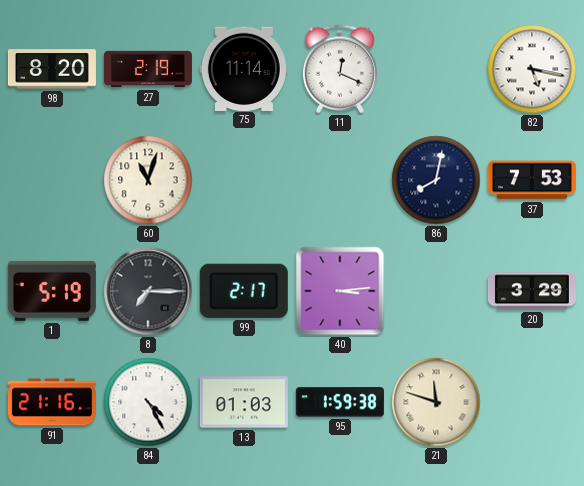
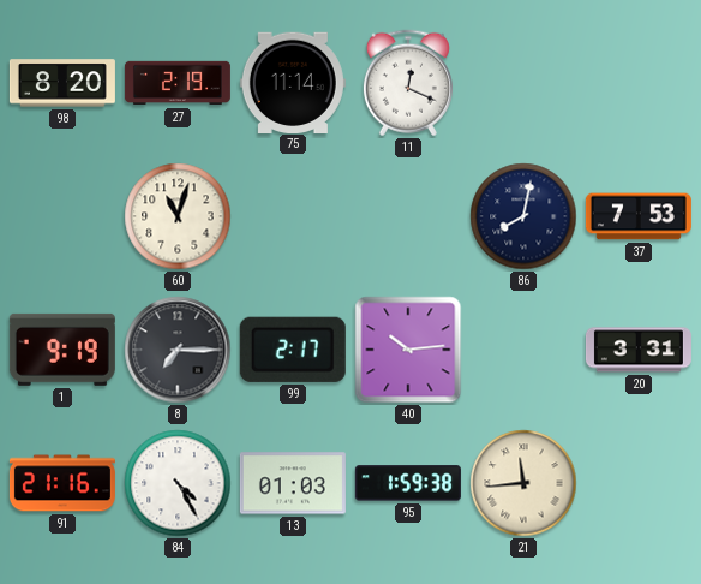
82: 5:17 -> none (532, 69)
1: 5:19 -> 9:19 (62, 350)
40: 3:14 -> 10:14 (408, 350)
20: 3:29 -> 3:31 (639, 350)
21: 11:48 -> 11:44 (523, 483)
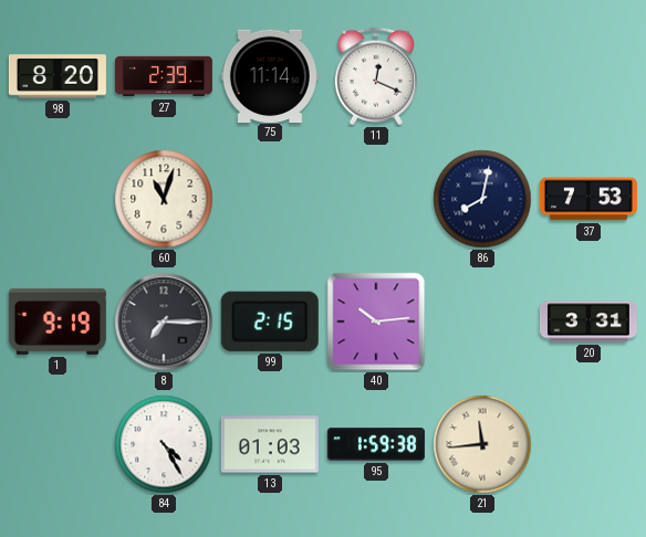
27: 2:19 -> 2:39 (164, 76)
99: 2:17 -> 2:15 (270, 322)
91: 21:16 -> none (62, 483)
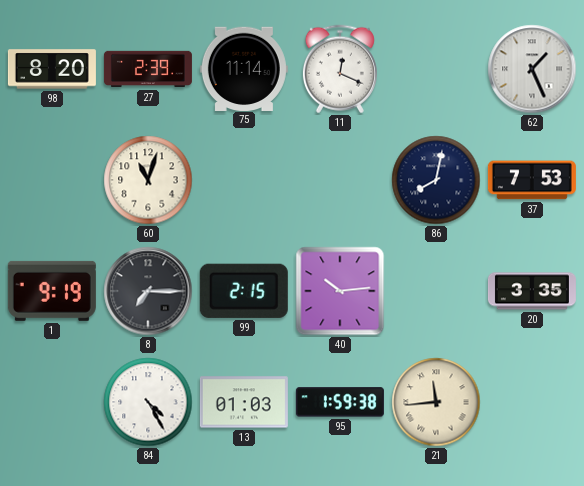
62: none -> 1:26 (532, 69)
20: 3:31 -> 3:35 (532, 291)
